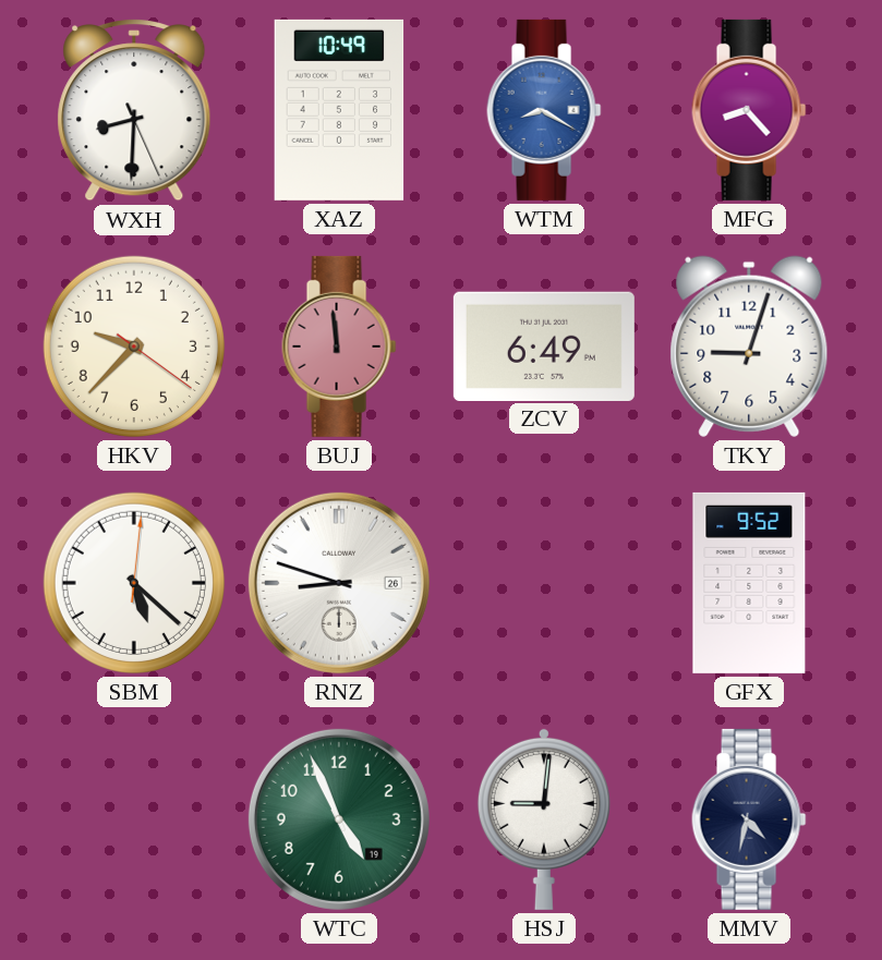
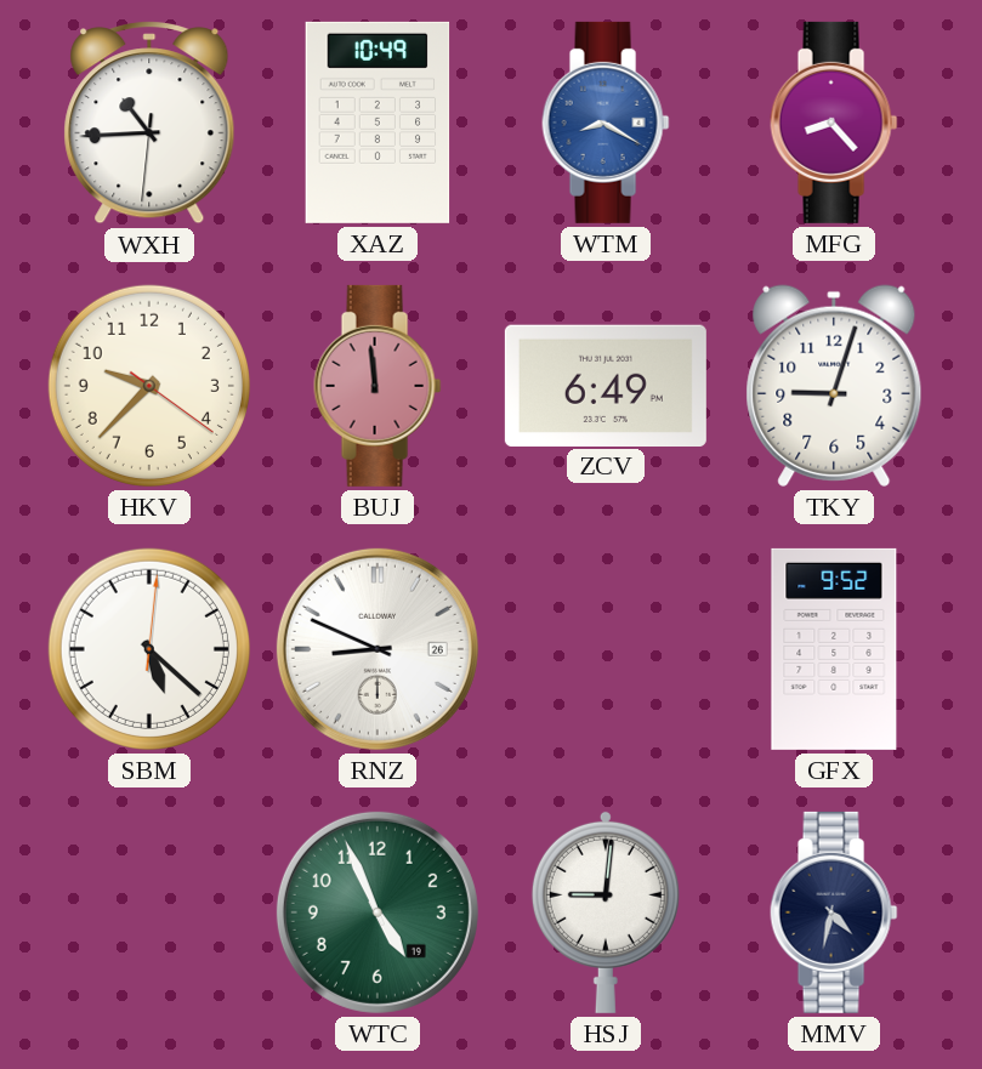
WXH: 8:30 -> 10:44 (149, 123)
RNZ: 8:48 -> 8:49 (378, 649)
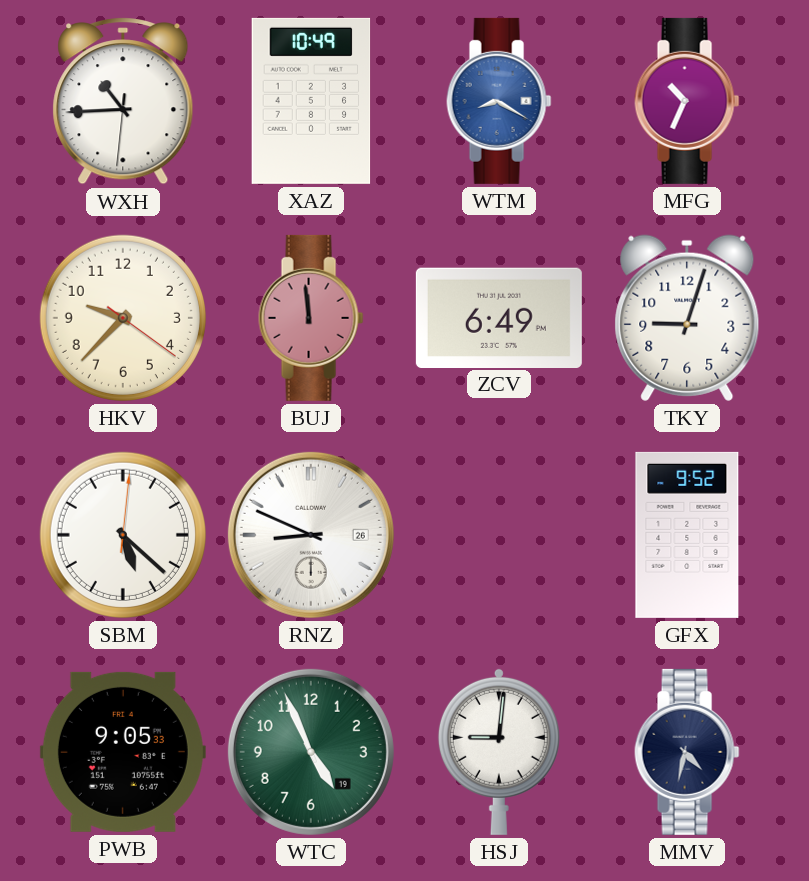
MFG: 8:23 -> 10:34 (687, 101)
PWB: none -> 9:05 (123, 752)
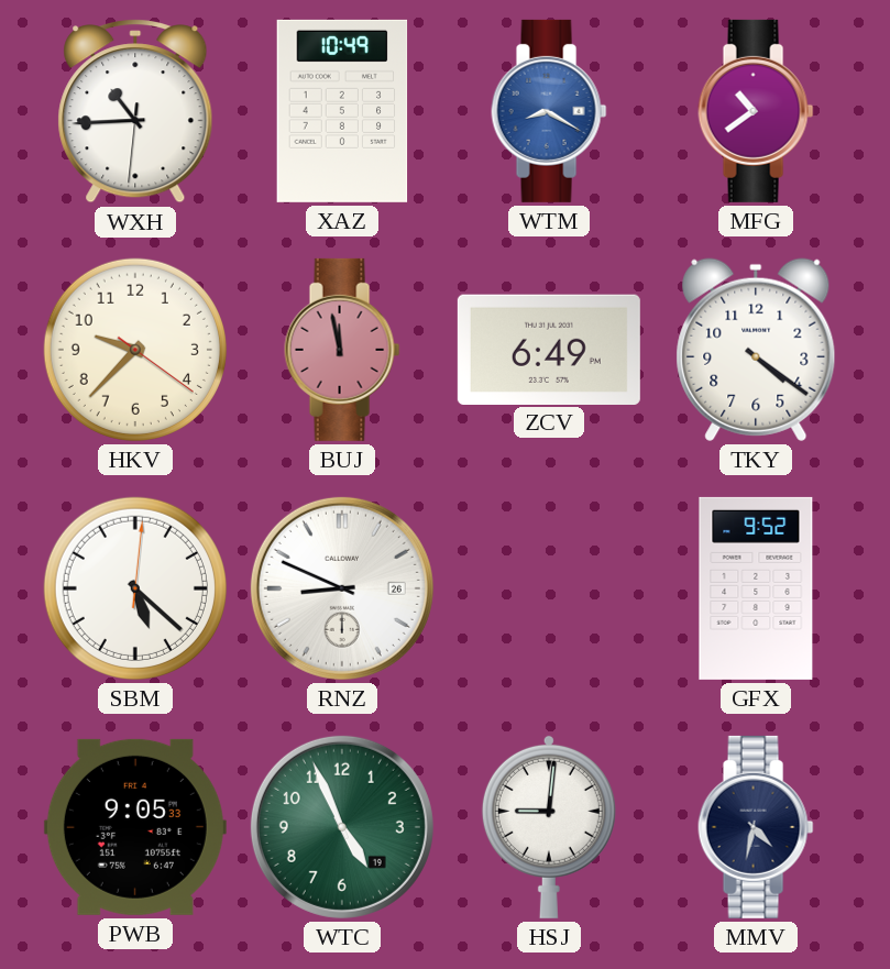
MFG: 10:34 -> 10:39 (756, 111)
BUJ: 11:59 -> 11:58 (342, 350)
TKY: 9:03 -> 4:21 (756, 350)
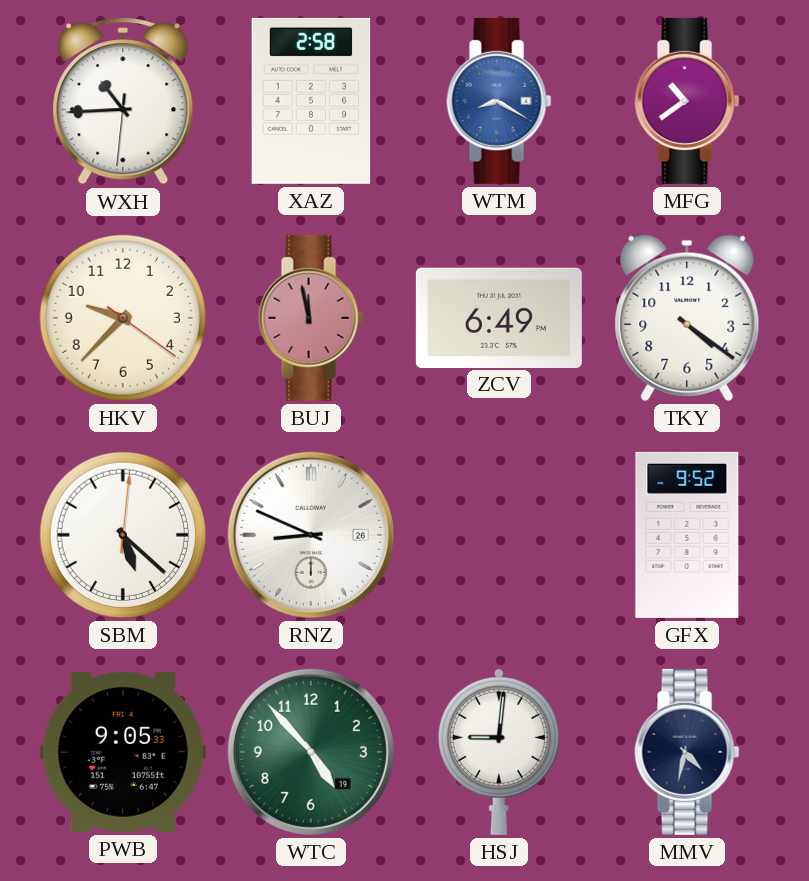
XAZ: 10:49 -> 2:58 (311, 101)
WTC: 4:56 -> 4:53 (311, 752)
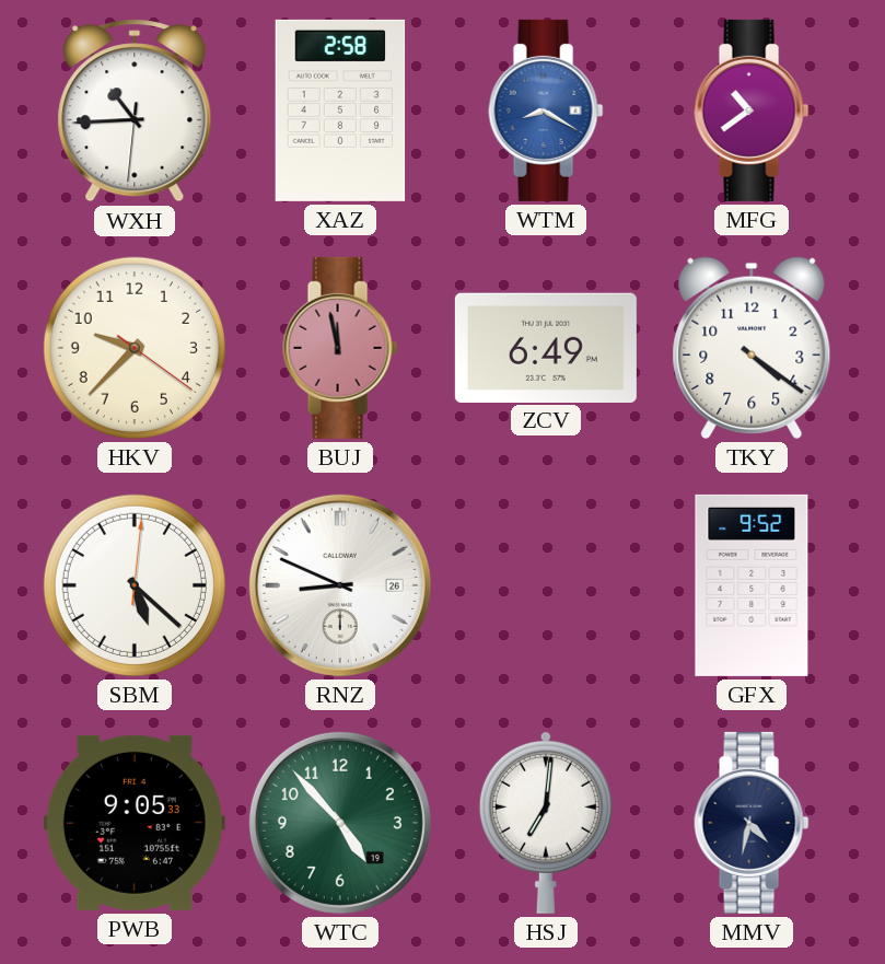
HSJ: 9:01 -> 7:01 (546, 822)
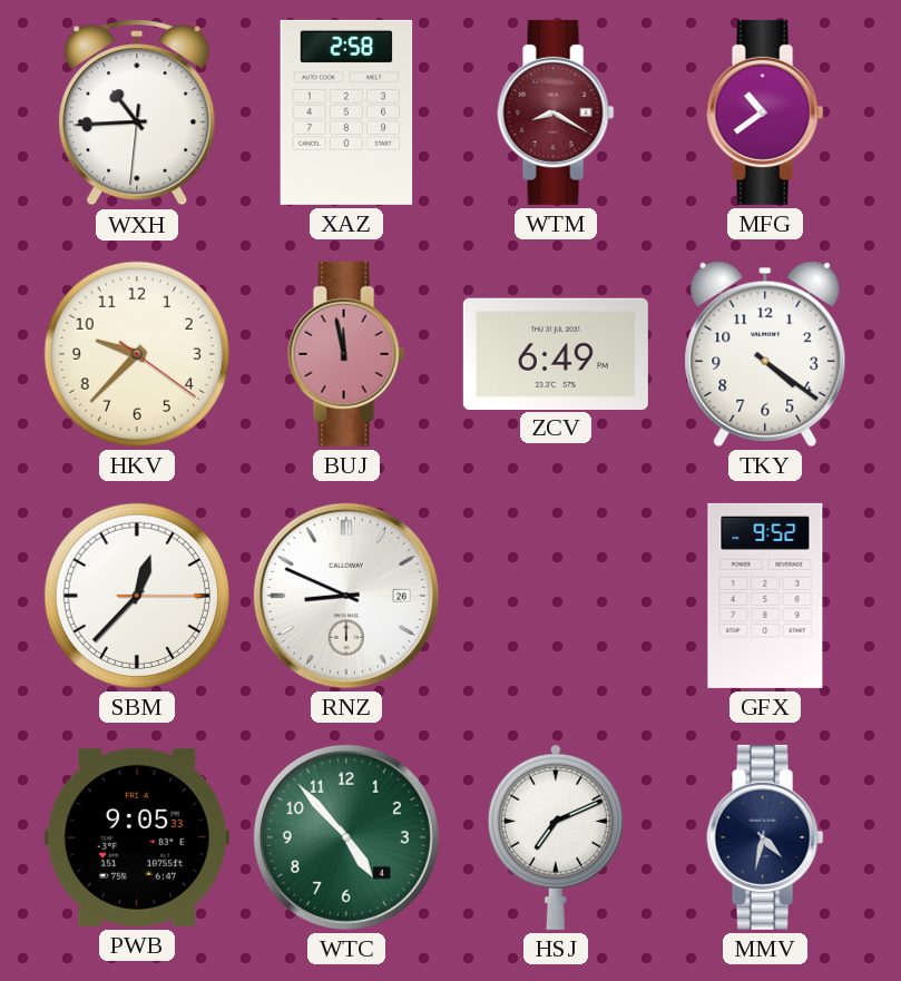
WTM dial: blue -> burgundy (556, 112)
SBM: 5:22 -> 12:37 (137, 596)
WTC date: 19 -> 4 (346, 837)
HSJ: 7:01 -> 7:11 (556, 836)
